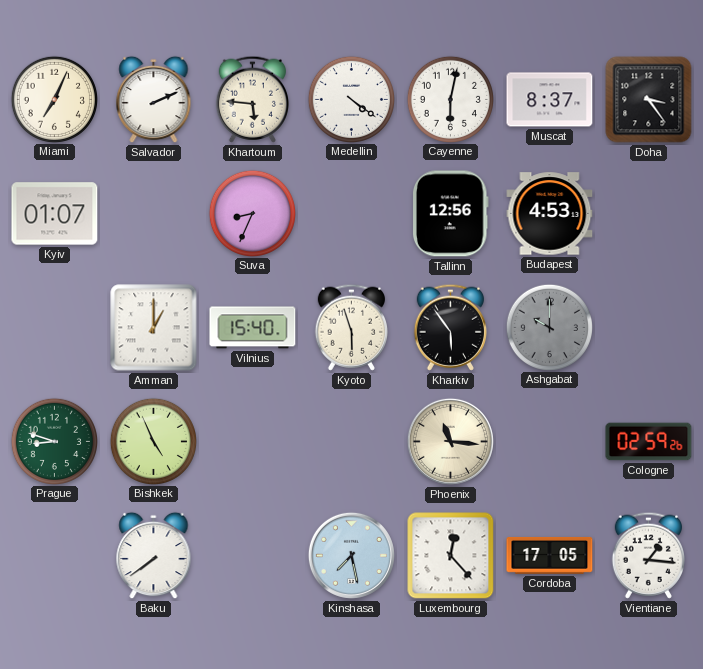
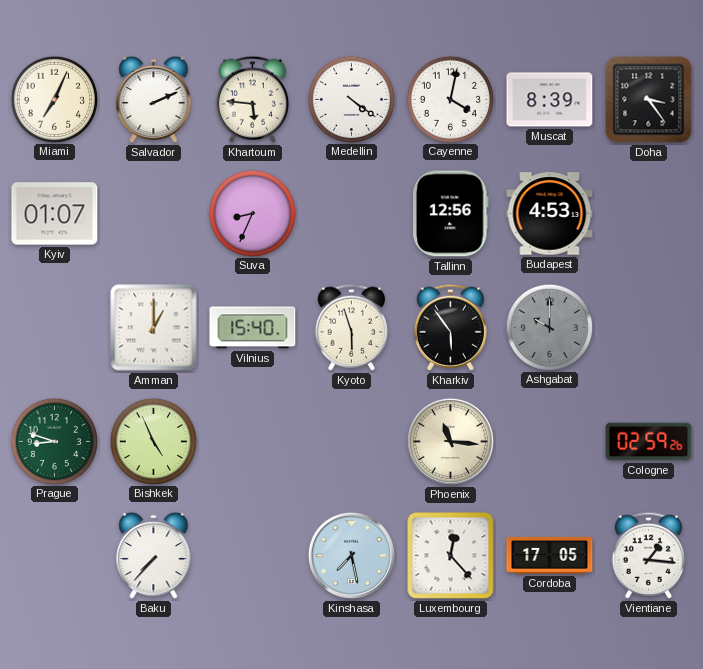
Cayenne: 6:02 -> 4:02 (450, 99)
Muscat: 8:37 -> 8:39 (550, 100)
Baku: 7:39 -> 7:37 (154, 556)
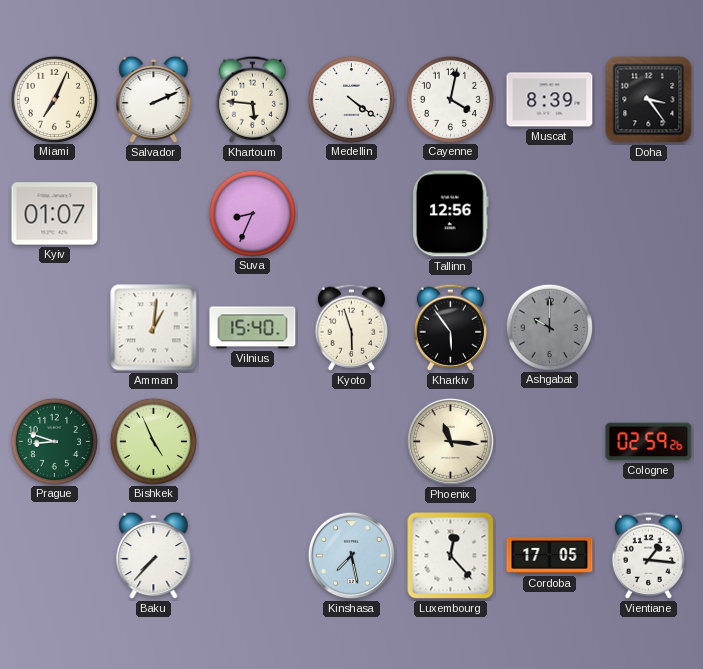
Budapest: 4:53 -> none (550, 214)
Amman: 1:00 -> 1:01 (154, 328)
